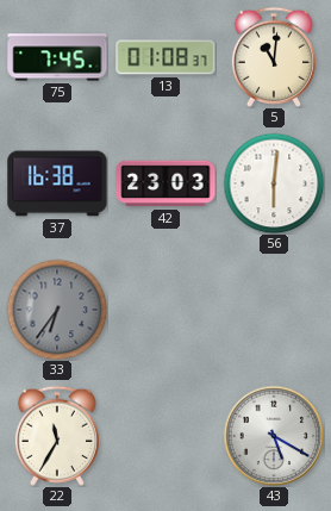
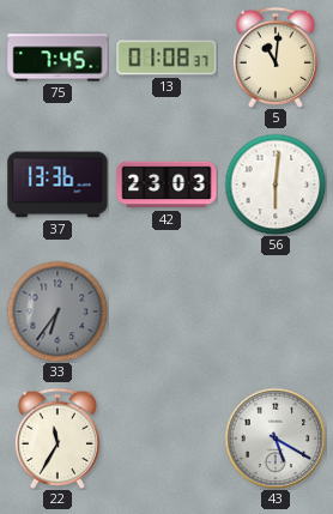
37: 16:38 -> 13:36 (57, 185)
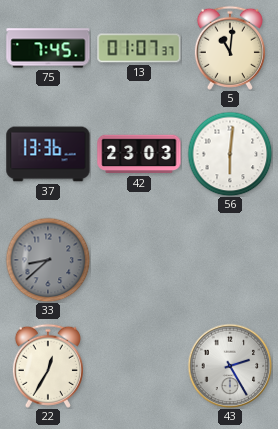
13: 01:08 -> 01:07 (139, 48)
33: 6:36 -> 8:38 (48, 260)
22: 11:35 -> 12:35 (48, 366)
43: 5:20 -> 2:25 (230, 366)
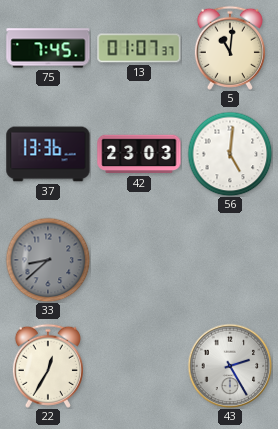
56: 6:01 -> 5:01 (230, 154)
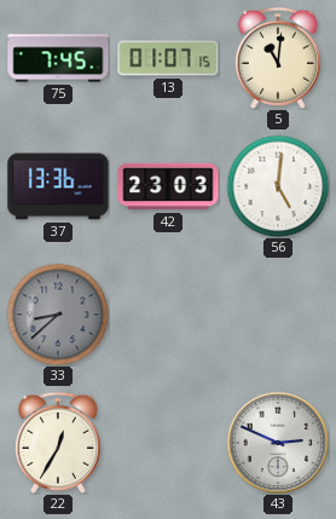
13: 01:07:37 -> 01:07:15 (168, 58)
43: 2:25 -> 2:49 (278, 443)
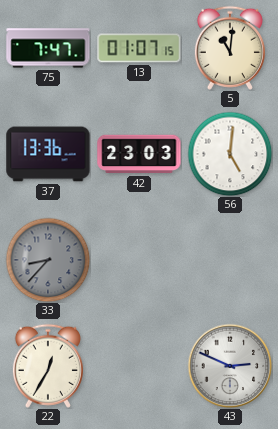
75: 7:45 -> 7:47 (48, 48)
33: 8:38 -> 8:37 (48, 260)
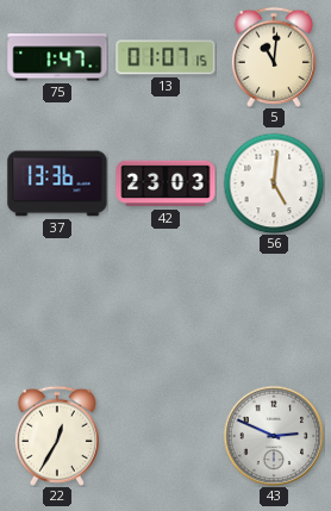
75: 7:47 -> 1:47 (57, 57)
33: 8:37 -> none (48, 260)
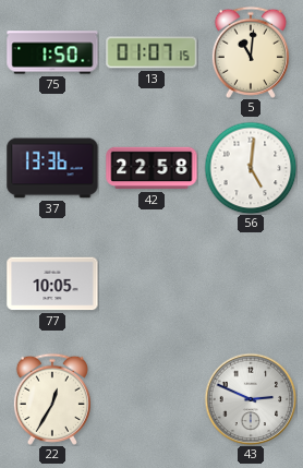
75: 1:47 -> 1:50 (52, 52)
42: 23:03 -> 22:58 (152, 168)
77: none -> 10:05 (52, 284)
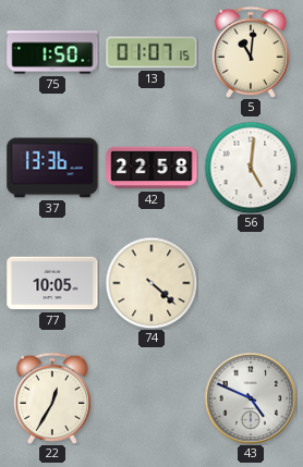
74: none -> 4:22 (152, 283)
43: 2:49 -> 4:49 (251, 398)
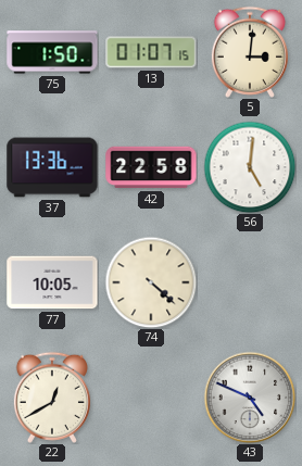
5: 11:01 -> 3:01 (250, 52)
22: 12:35 -> 12:40 (52, 398)
